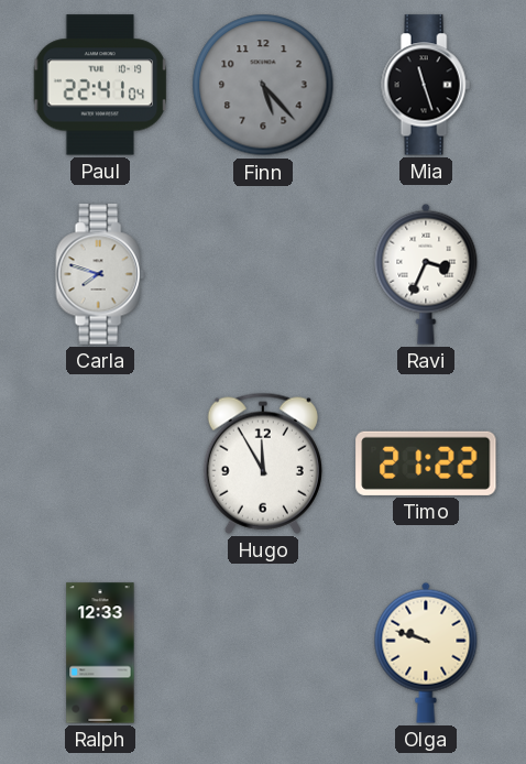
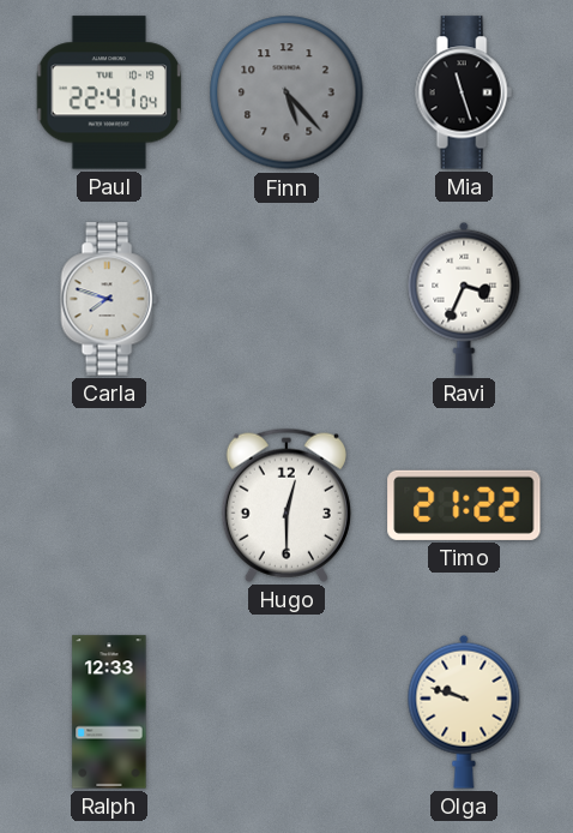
Hugo: 11:55 -> 12:30 (286, 505)
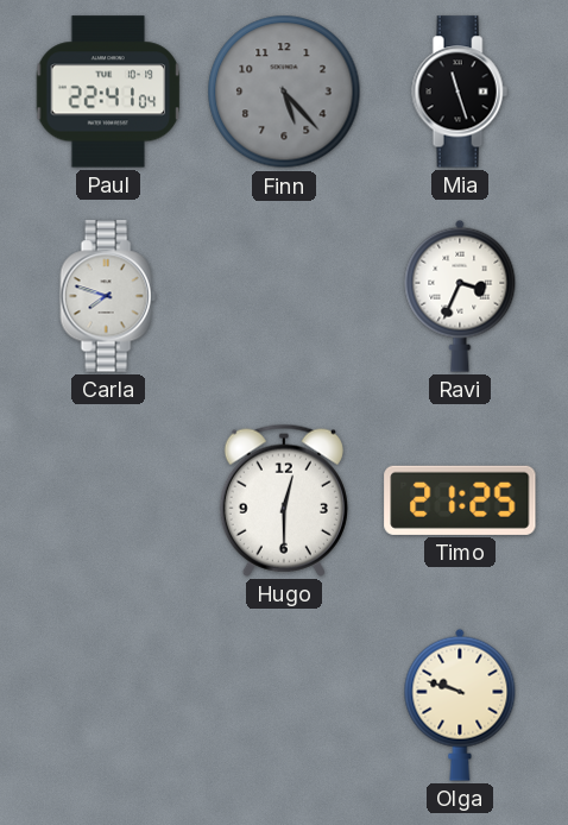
Timo: 21:22 -> 21:25 (460, 500)
Ralph: 12:33 -> none (109, 712)
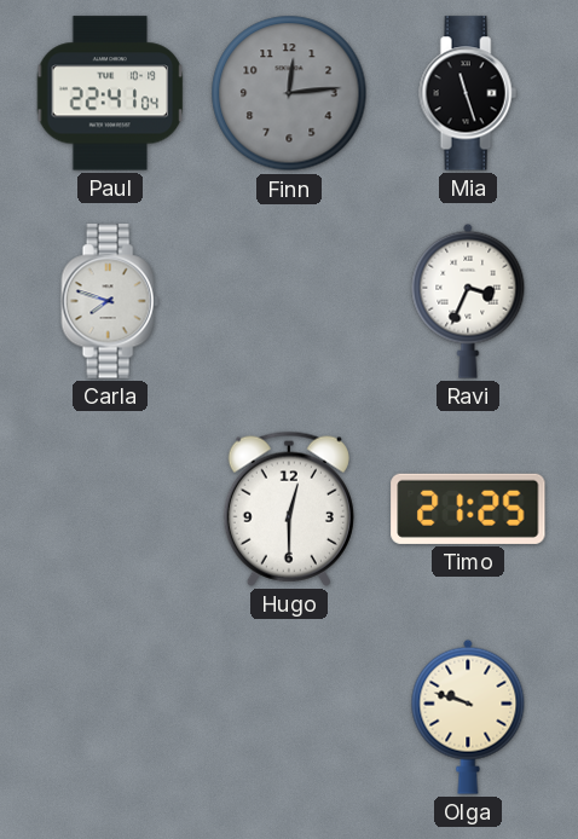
Finn: 5:23 -> 12:14 (289, 93)
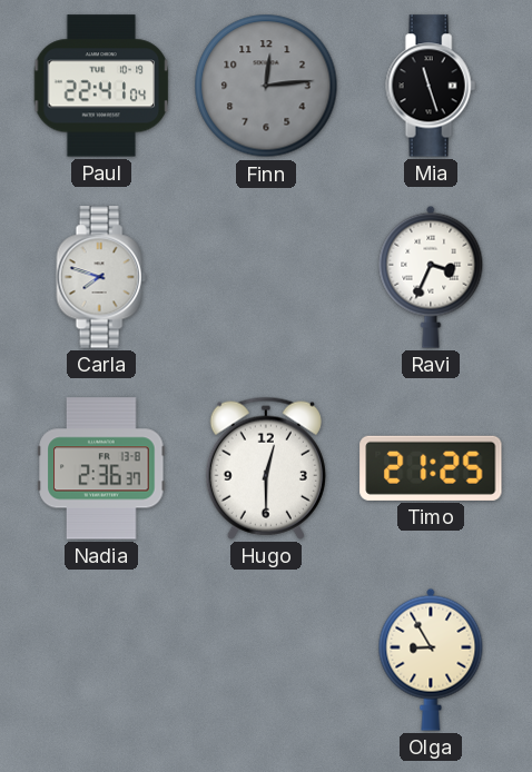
Nadia: none -> 2:36 (101, 468)
Olga: 9:48 -> 8:55 (431, 660)
